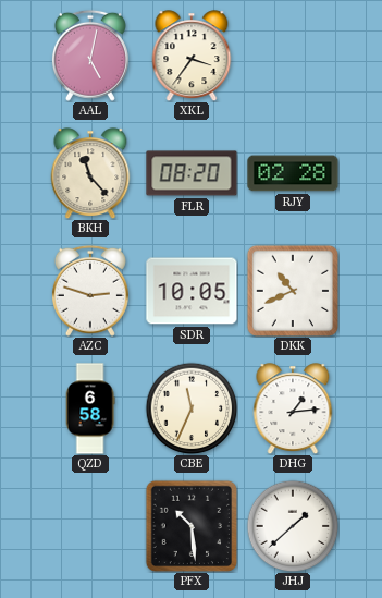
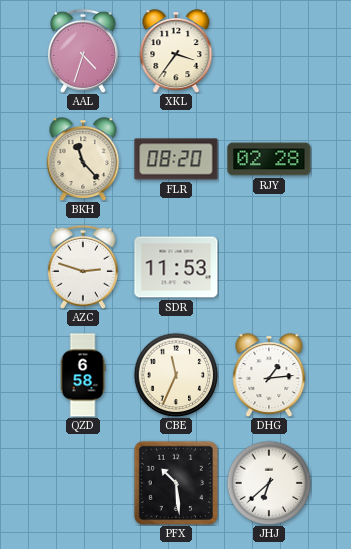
AAL: 5:02 -> 4:33 (83, 51)
SDR: 10:05 -> 11:53 (176, 267)
DKK: 10:41 -> none (292, 290)
JHJ: 1:38 -> 6:38 (269, 483)
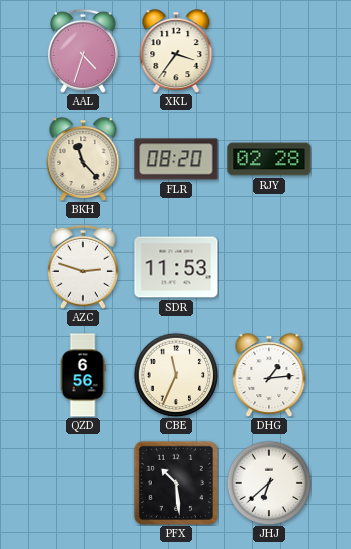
QZD: 6:58 -> 6:56 (83, 375)
